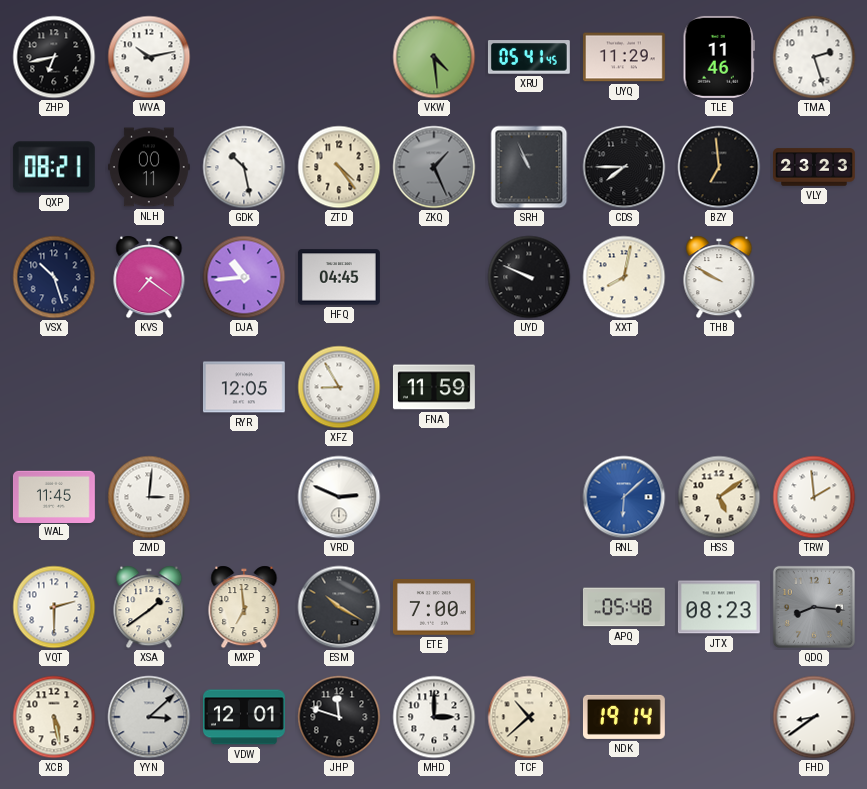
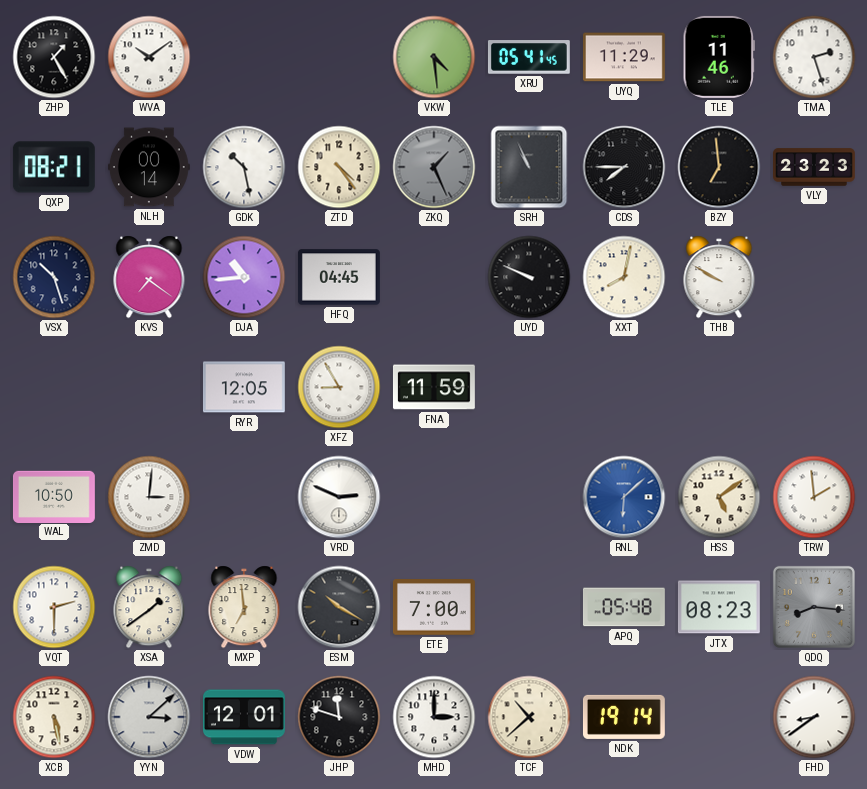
ZHP: 6:43 -> 1:25 (54, 57)
WVA: 10:13 -> 10:09 (149, 57)
NLH: 00:11 -> 00:14 (149, 167)
WAL: 11:45 -> 10:50 (54, 496)
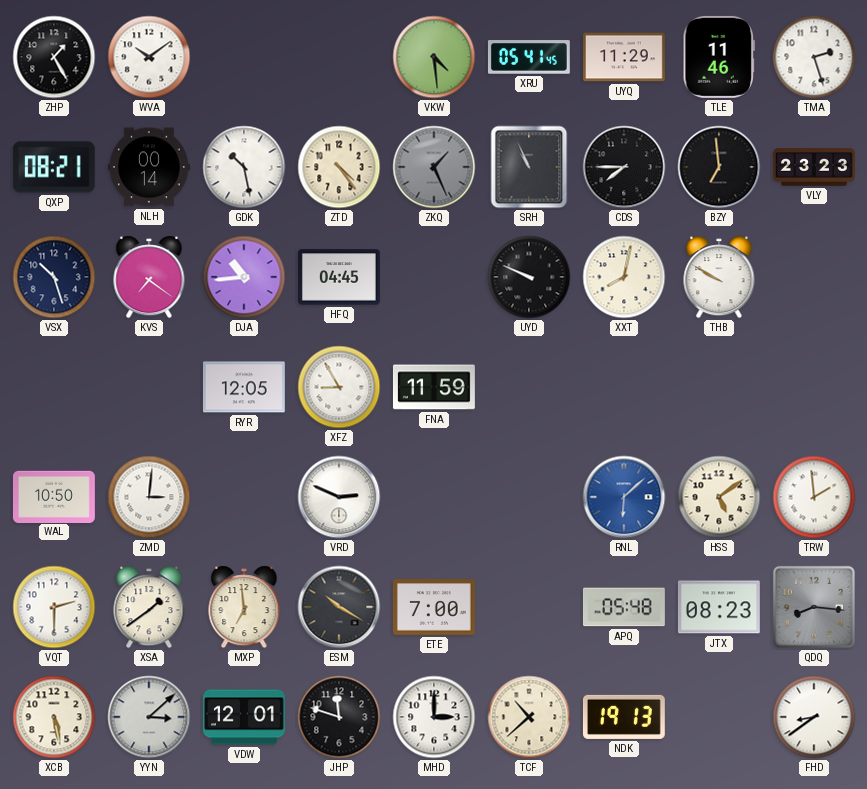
NDK: 19:14 -> 19:13 (624, 717)
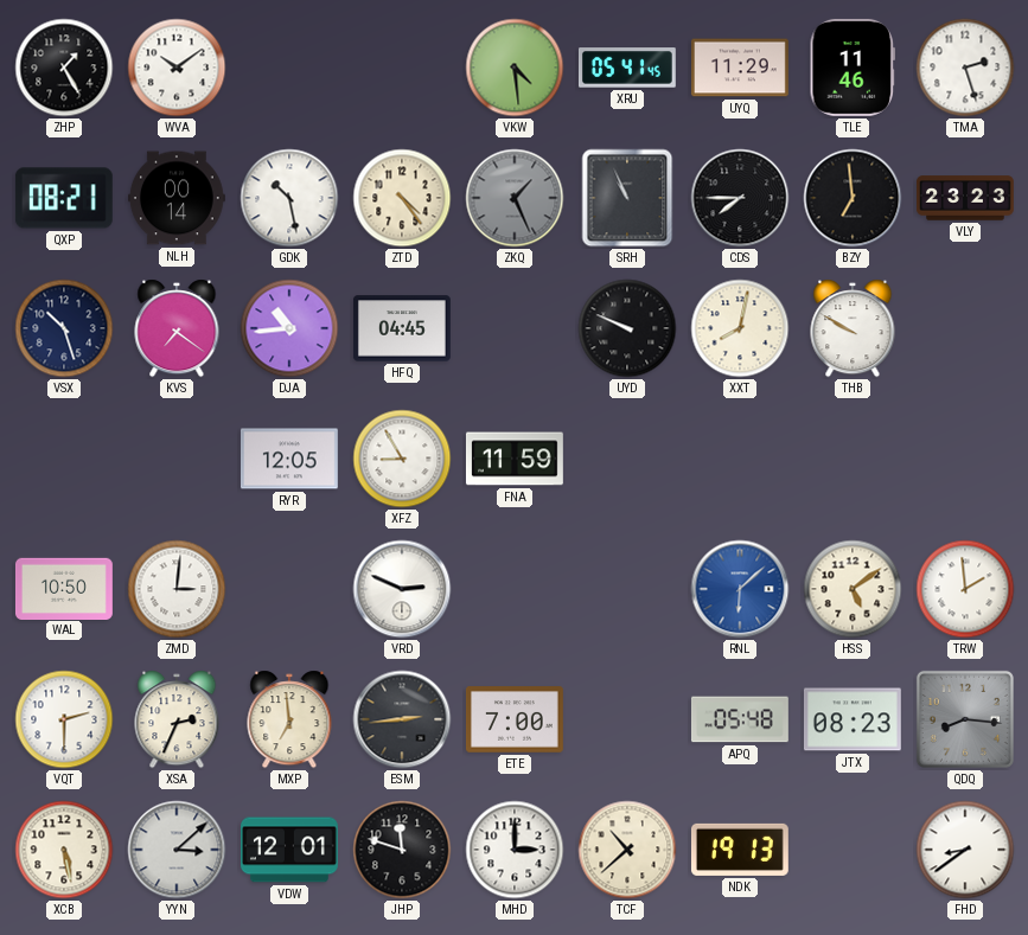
XSA: 1:39 -> 2:34 (177, 719)
ESM: 10:20 -> 2:44 (402, 719)
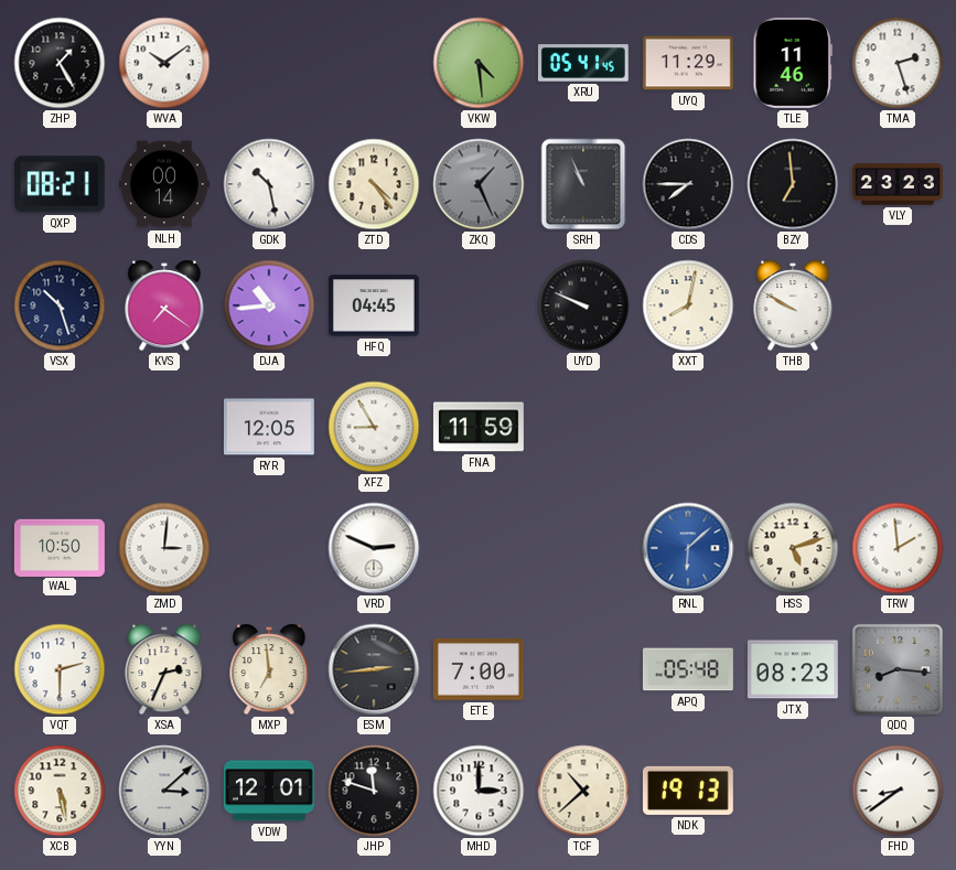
HSS: 5:09 -> 5:12 (793, 548)
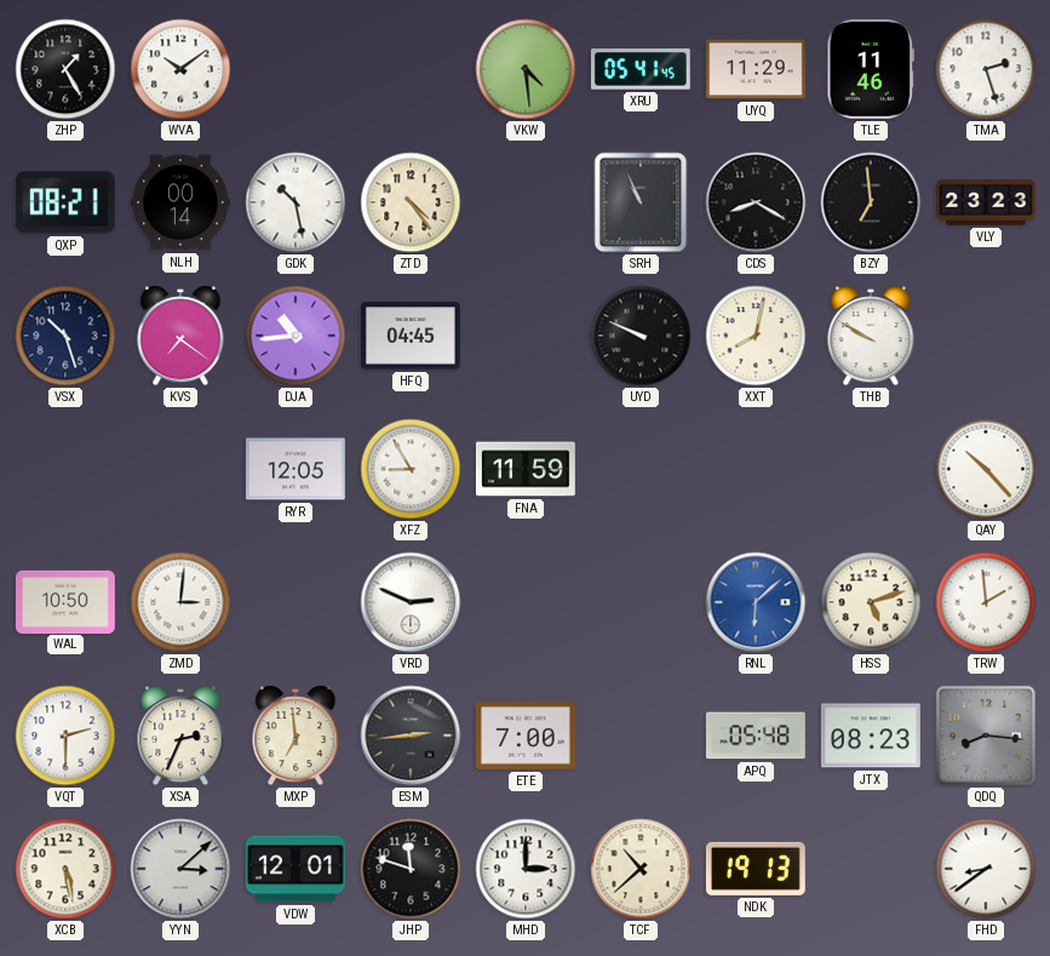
ZKQ: 1:26 -> none (479, 184)
CDS: 7:45 -> 8:20 (756, 202)
QAY: none -> 10:23 (986, 469)
